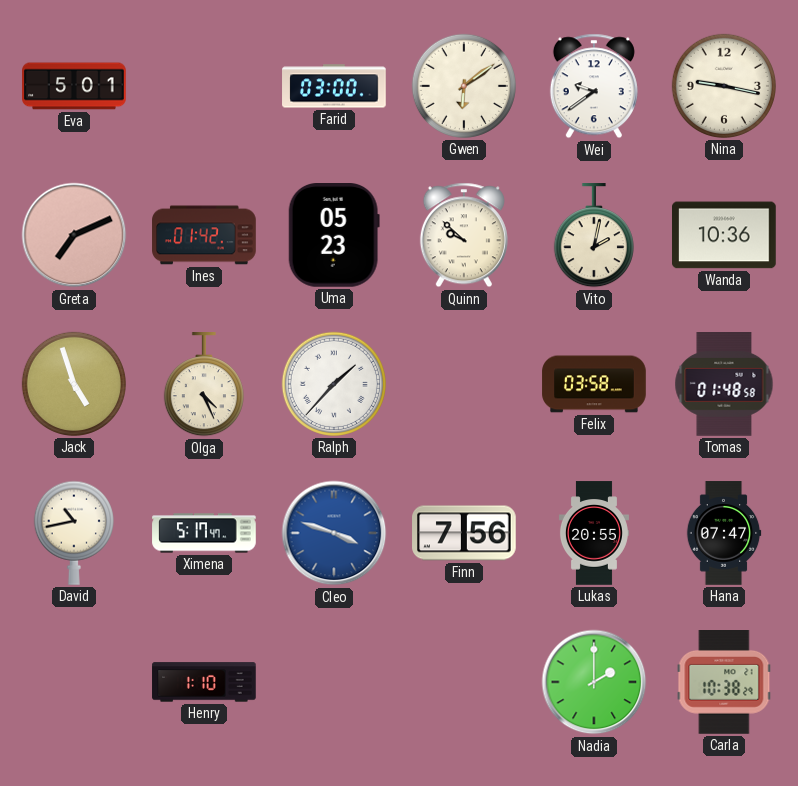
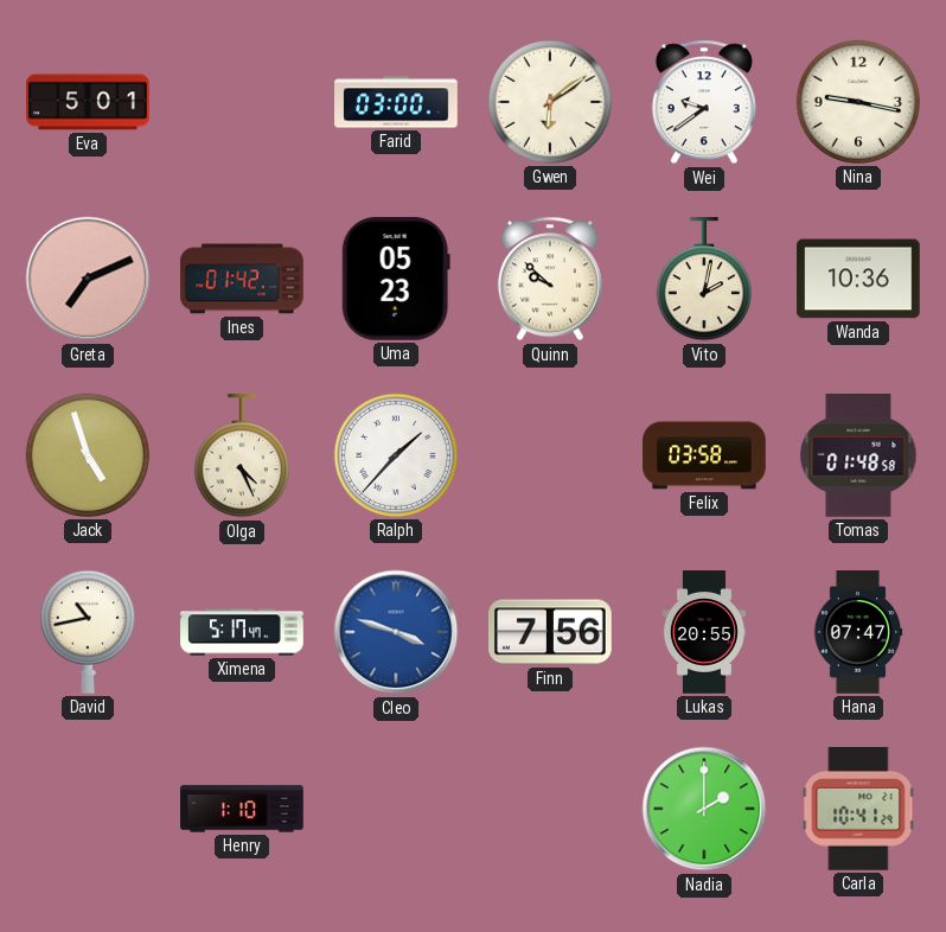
Carla: 10:38 -> 10:41 (858, 810)
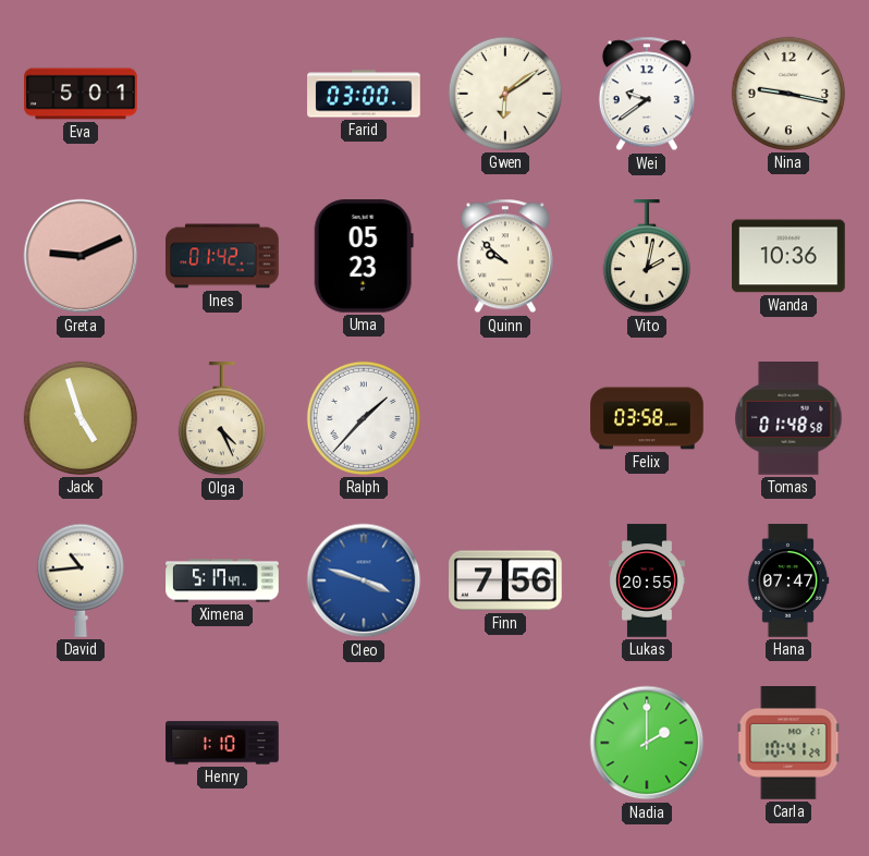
Greta: 7:11 -> 9:11 (81, 256)
David: 10:43 -> 10:44 (81, 580)
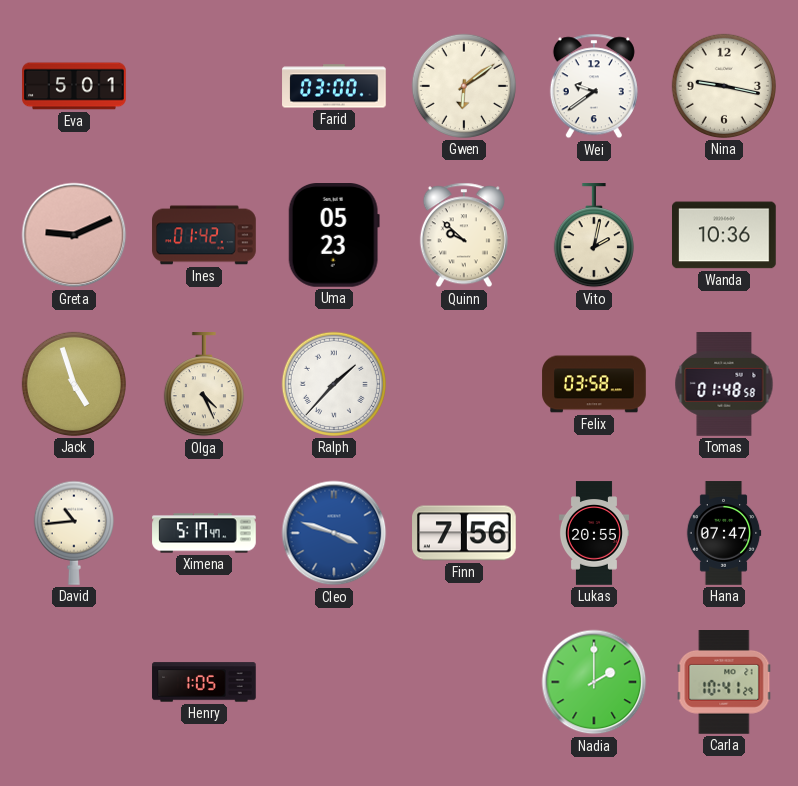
Henry: 1:10 -> 1:05 (204, 682)
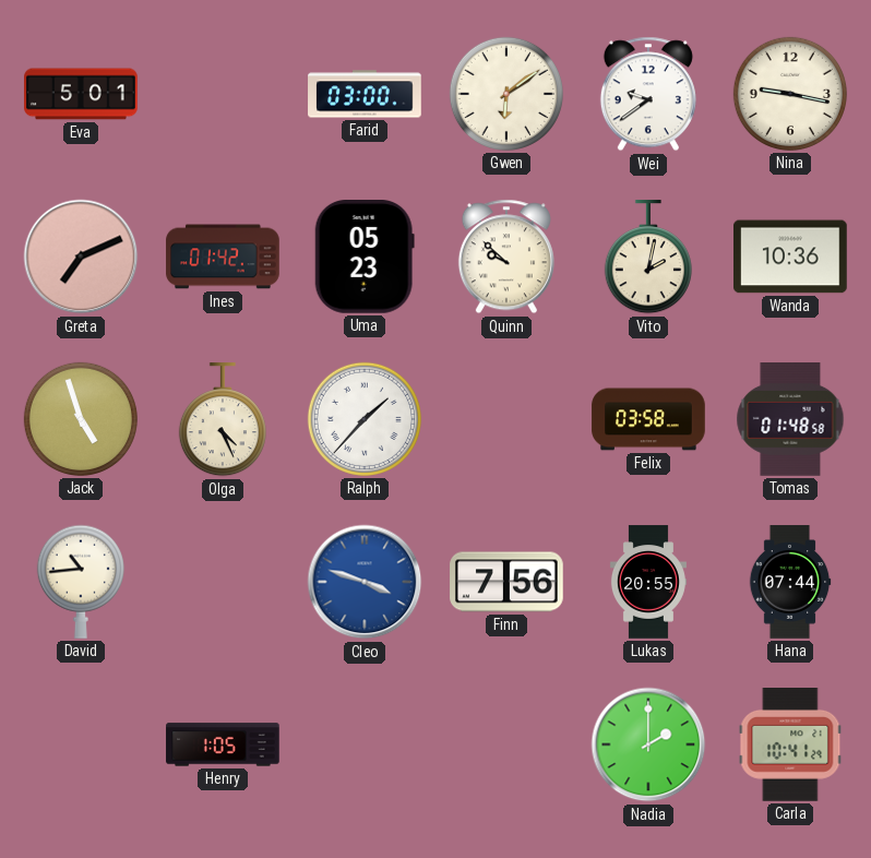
Greta: 9:11 -> 7:11 (81, 257)
Ximena: 5:17 -> none (204, 533)
Hana: 07:47 -> 07:44 (790, 582)
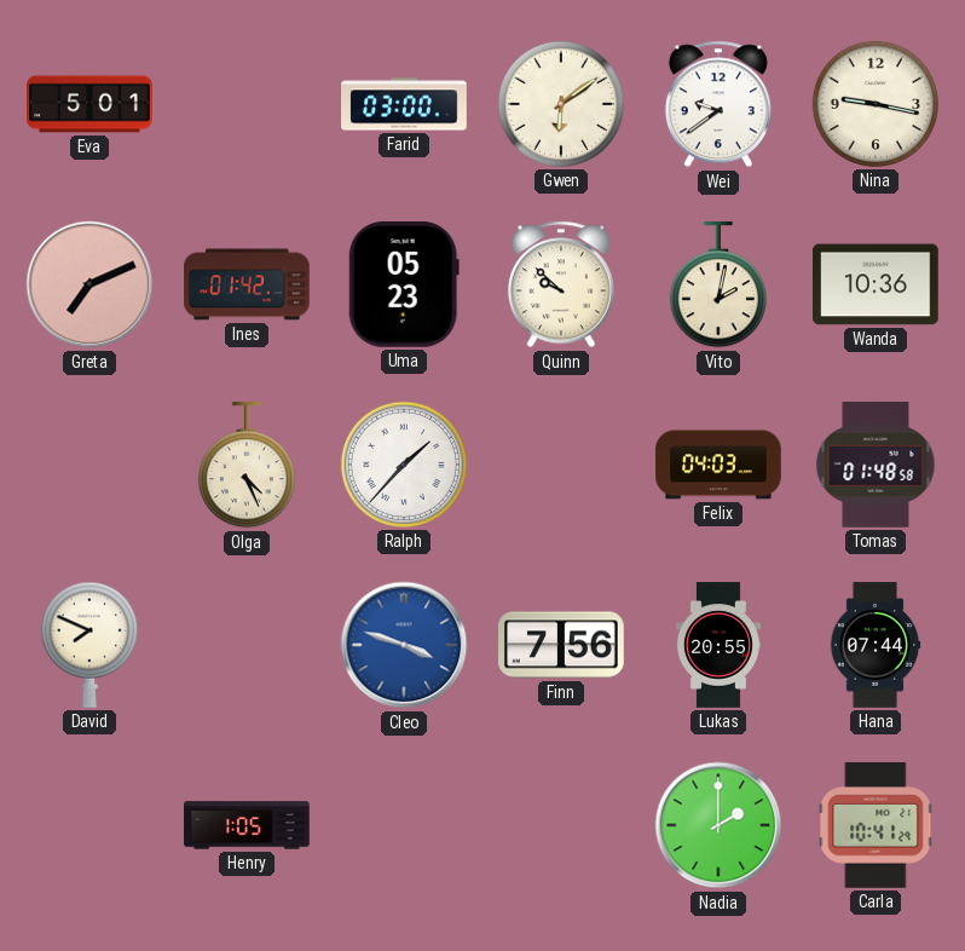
Jack: 4:57 -> none (81, 419)
Felix: 03:58 -> 04:03 (718, 465)
David: 10:44 -> 7:49 (89, 645)
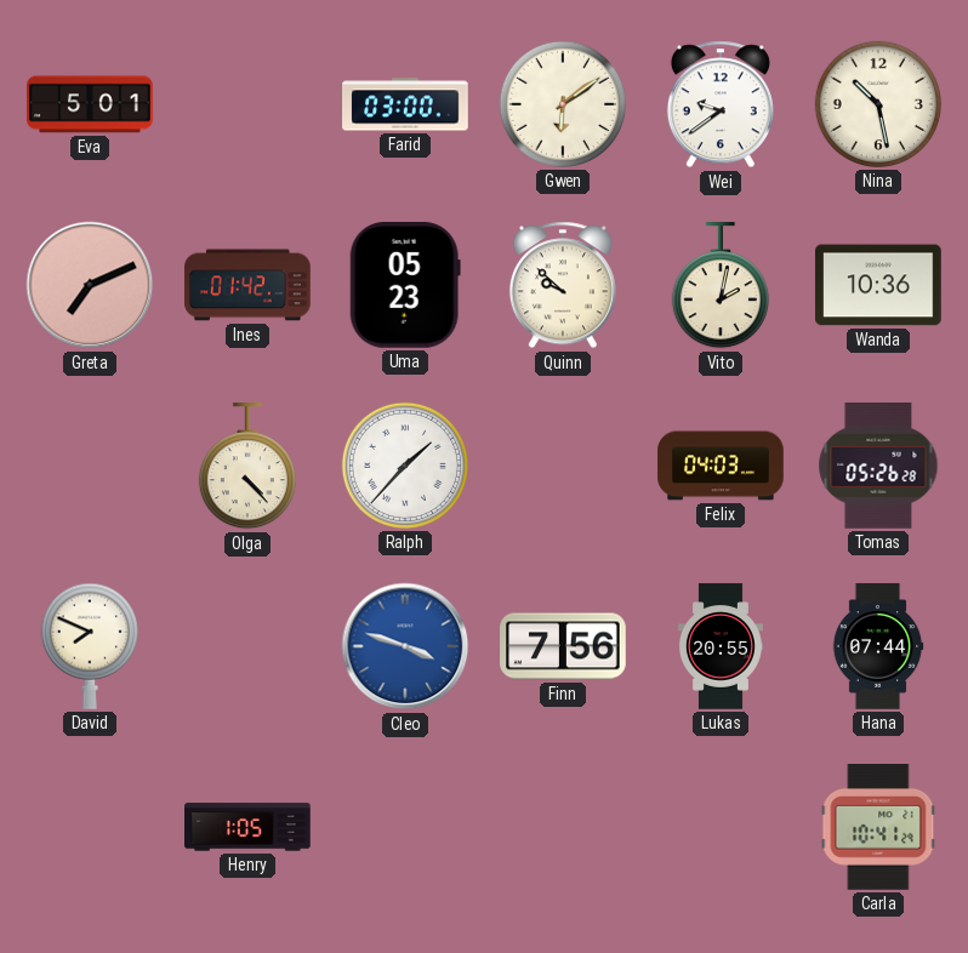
Nina: 9:17 -> 10:28 (878, 104)
Olga: 4:26 -> 4:23 (247, 467)
Tomas: 01:48 -> 05:26 (878, 467)
Nadia: 2:00 -> none (718, 825)
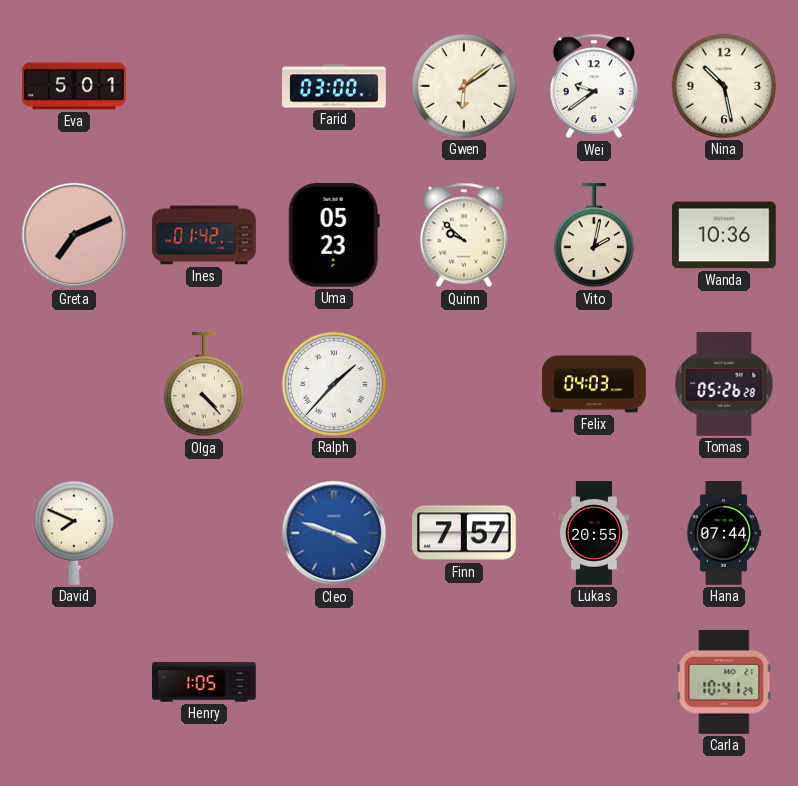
Finn: 7:56 -> 7:57 (464, 533)
